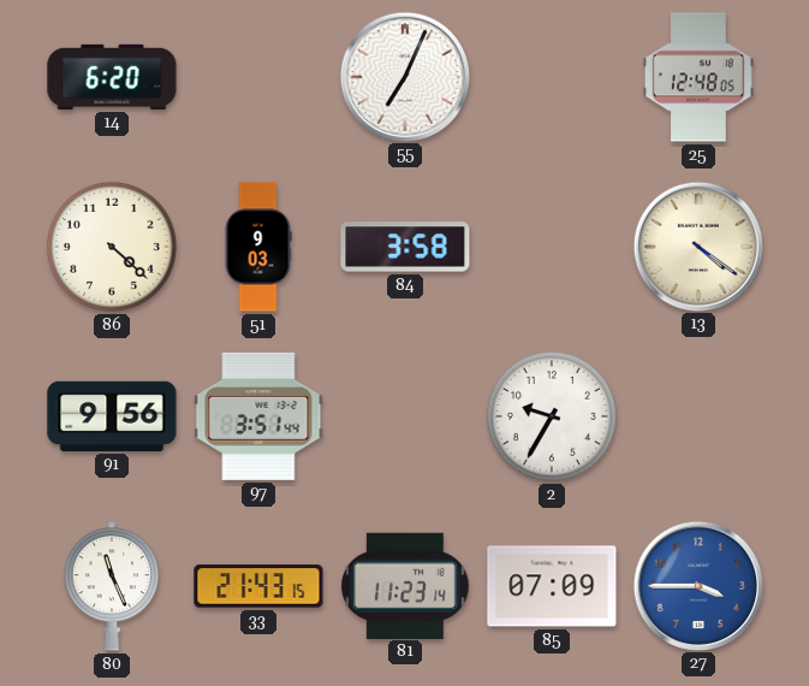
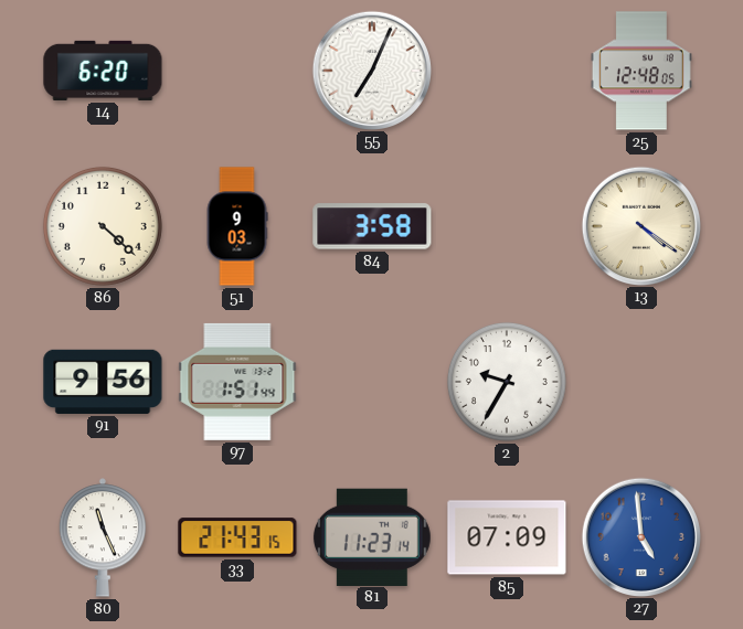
97: 3:51 -> 1:51 (237, 382)
27: 3:45 -> 4:59 (640, 536)
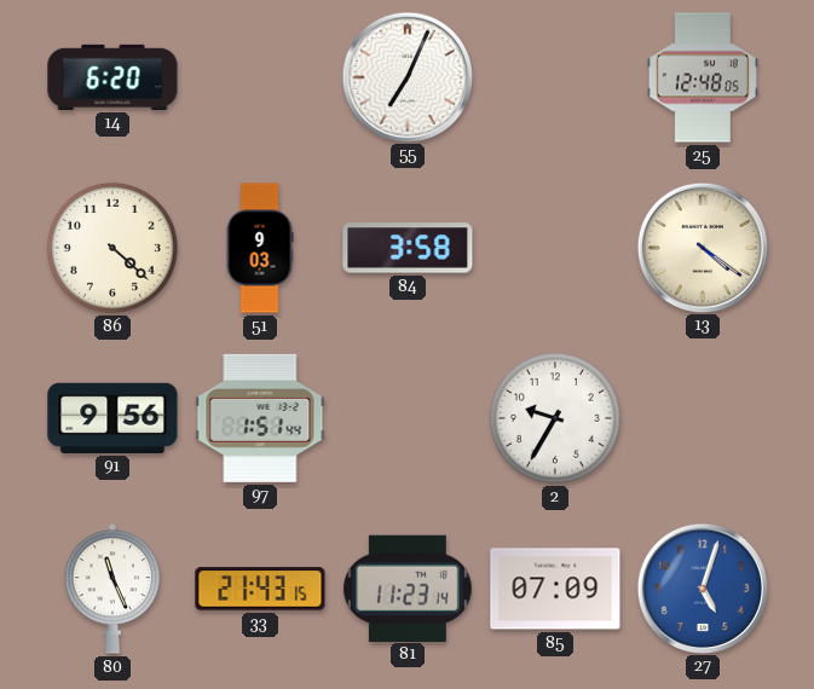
27: 4:59 -> 5:03 (702, 587)
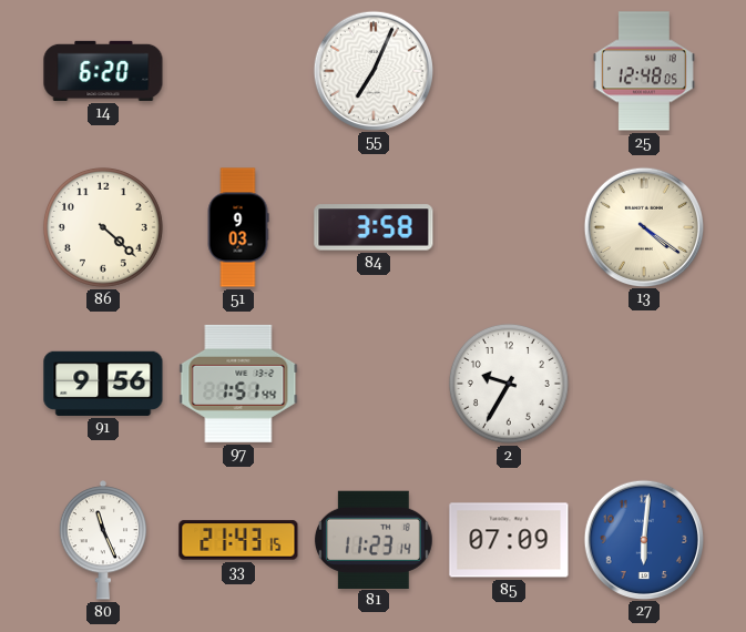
27: 5:03 -> 6:01 (643, 539)
